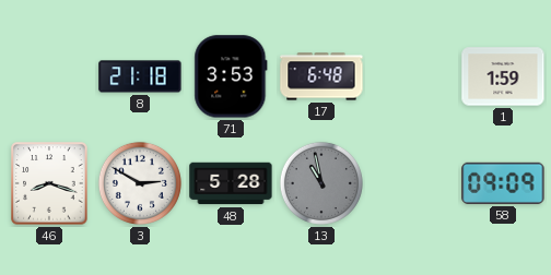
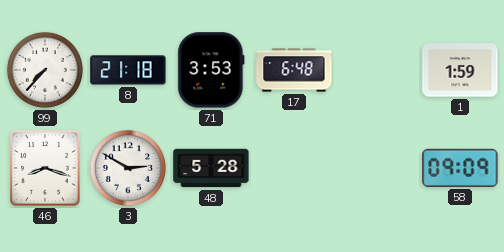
99: none -> 7:37 (45, 70)
13: 10:58 -> none (321, 183)
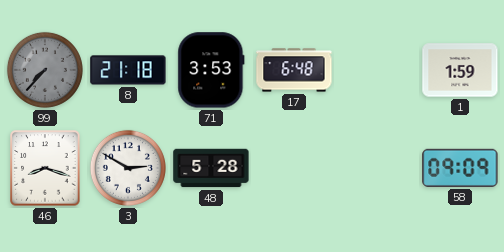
99 dial: white -> grey (45, 70)
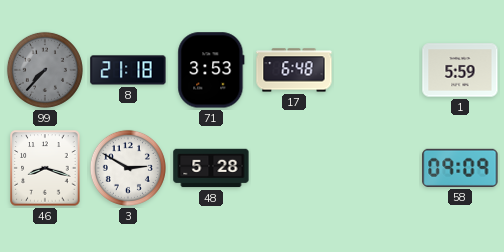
1: 1:59 -> 5:59 (460, 70)
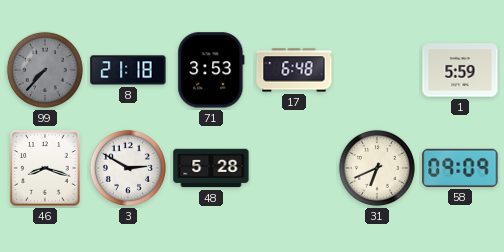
31: none -> 6:41 (377, 168)
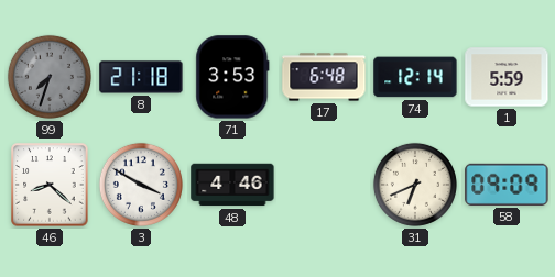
99: 7:37 -> 7:33 (50, 77)
74: none -> 12:14 (415, 77)
46: 8:18 -> 8:22 (50, 185)
3: 2:50 -> 3:50 (141, 185)
48: 5:28 -> 4:46 (232, 185)
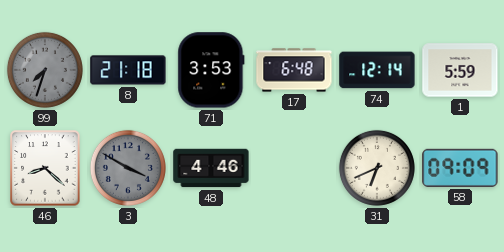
3 dial: white -> grey (128, 168)
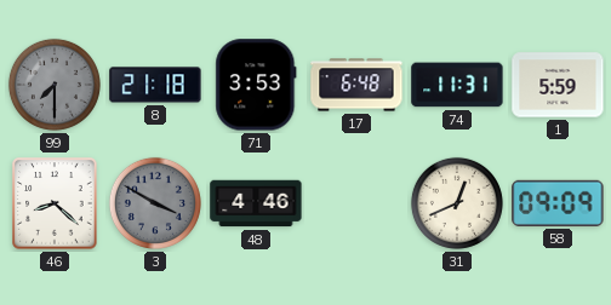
99: 7:33 -> 7:30 (55, 85)
74: 12:14 -> 11:31 (457, 85)
31: 6:41 -> 12:41 (457, 203)
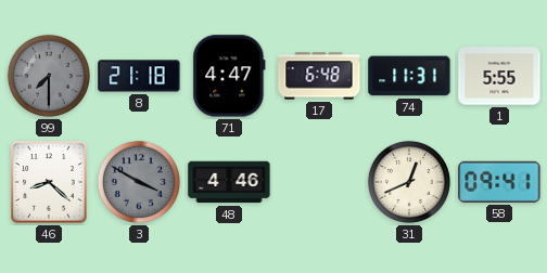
71: 3:53 -> 4:47 (229, 76)
1: 5:59 -> 5:55 (499, 76)
58: 09:09 -> 09:41 (499, 182)
